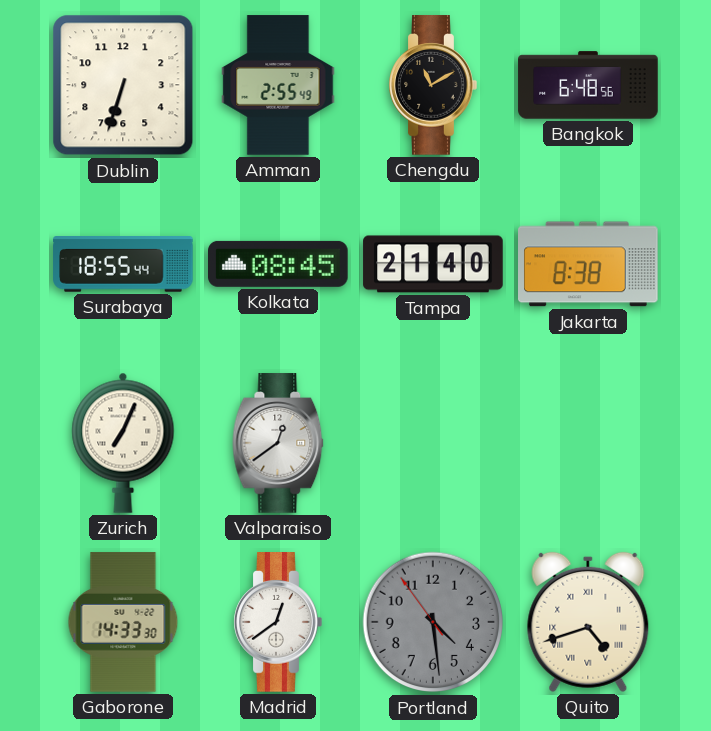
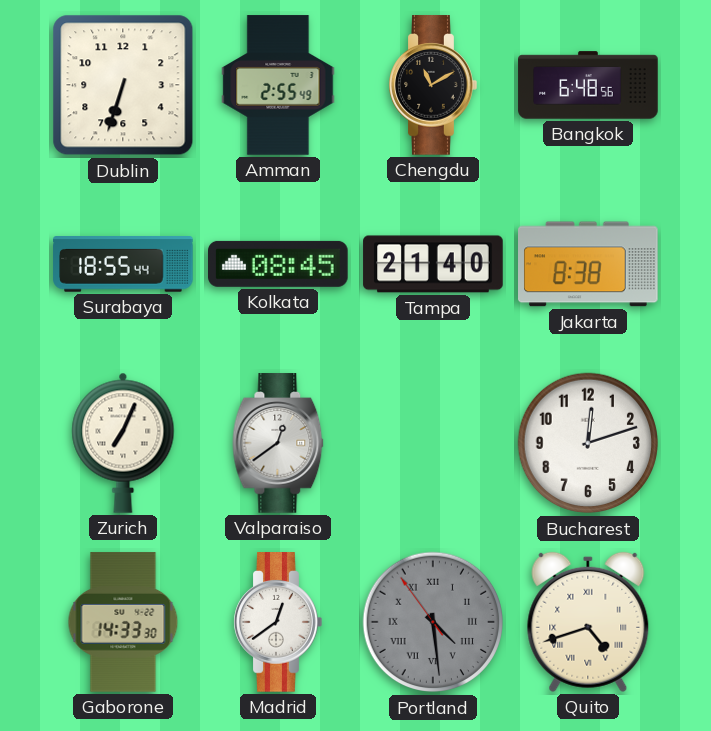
Bucharest: none -> 12:12 (588, 443)
Portland numerals: Arabic -> Roman (433, 622)
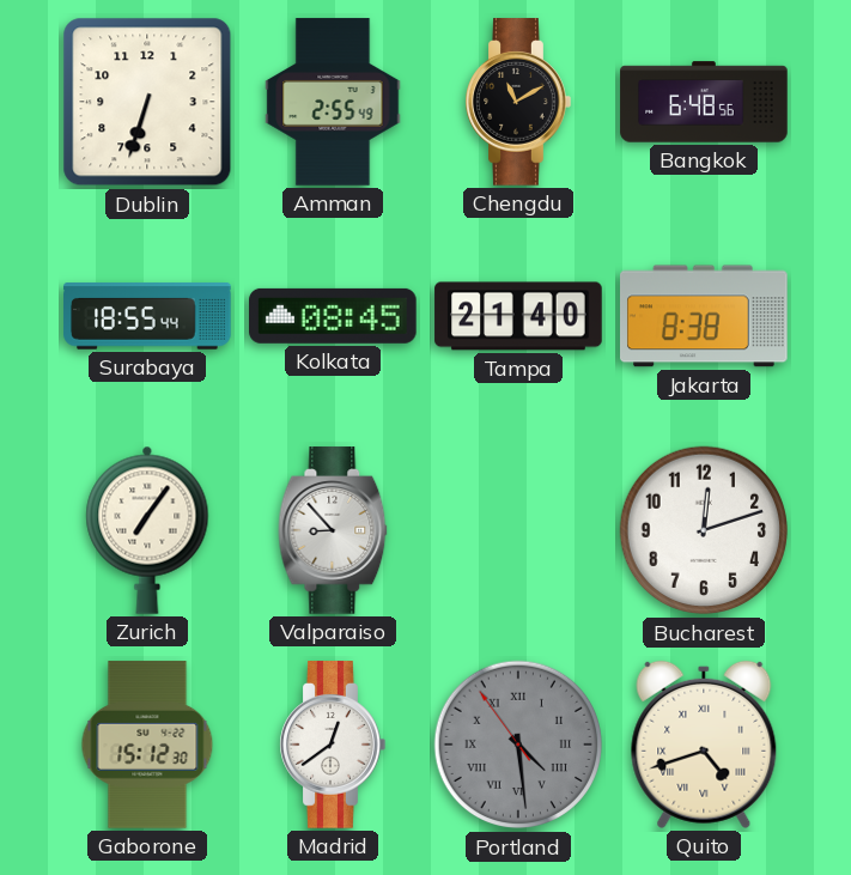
Zurich: 7:04 -> 7:06 (147, 530)
Valparaiso: 12:39 -> 8:53 (333, 530)
Gaborone: 14:33 -> 15:12 (147, 745)
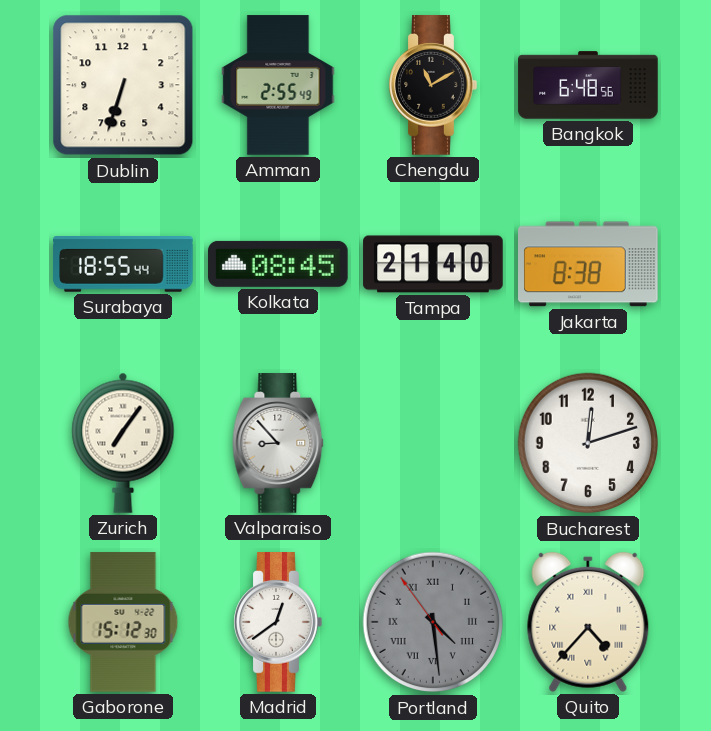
Quito: 4:42 -> 4:37 (588, 622)
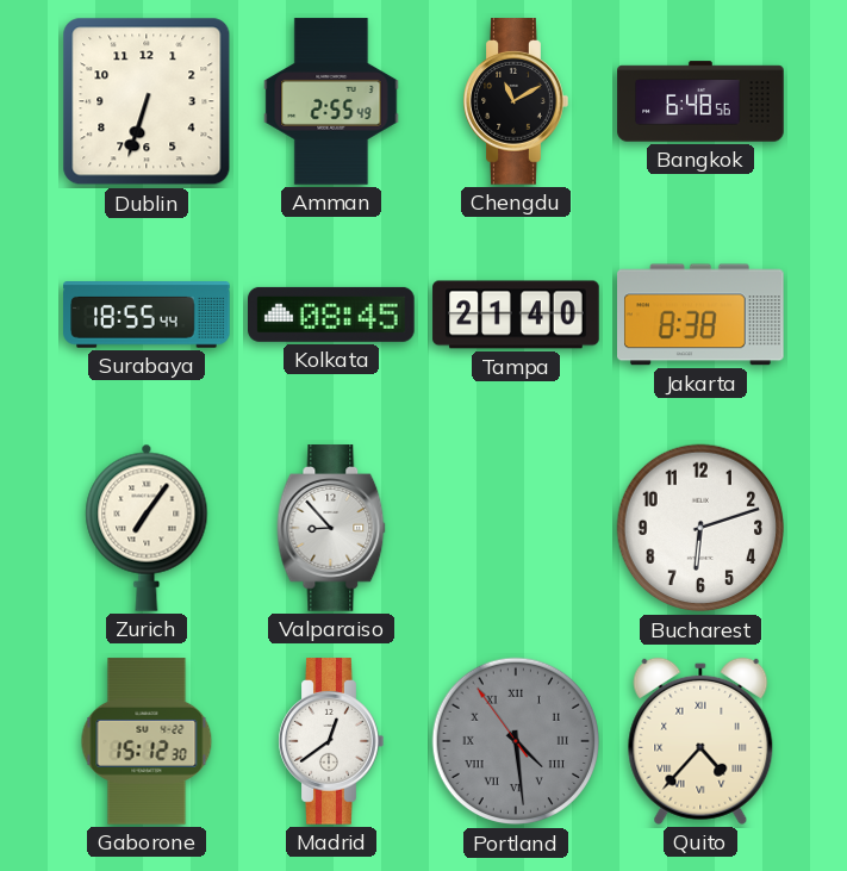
Bucharest: 12:12 -> 6:12 (700, 528)
